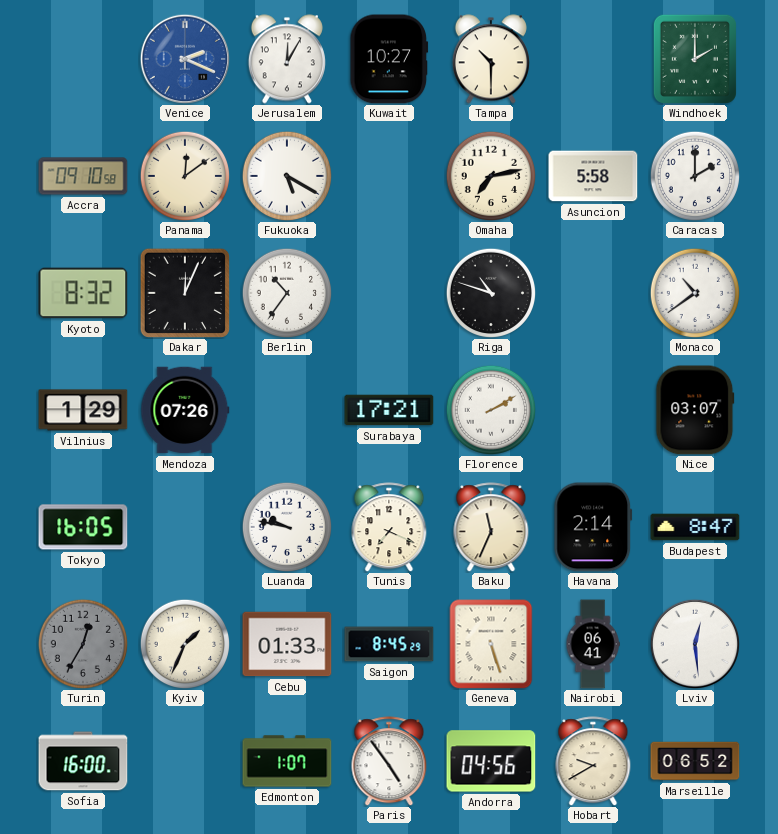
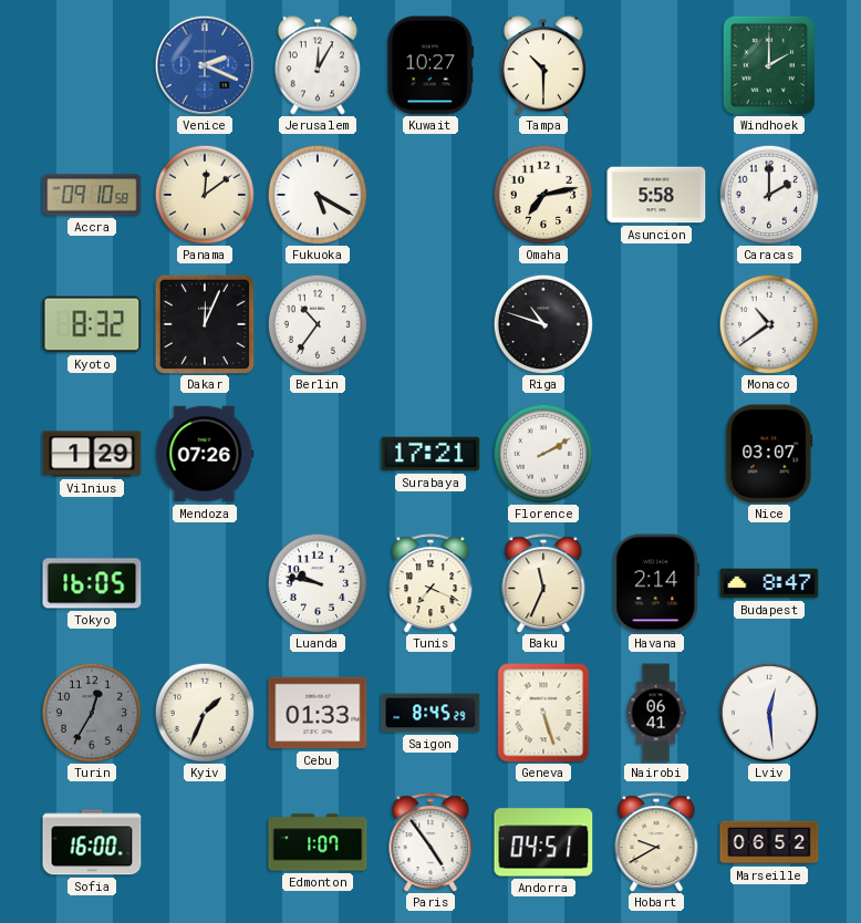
Andorra: 04:56 -> 04:51 (543, 842)
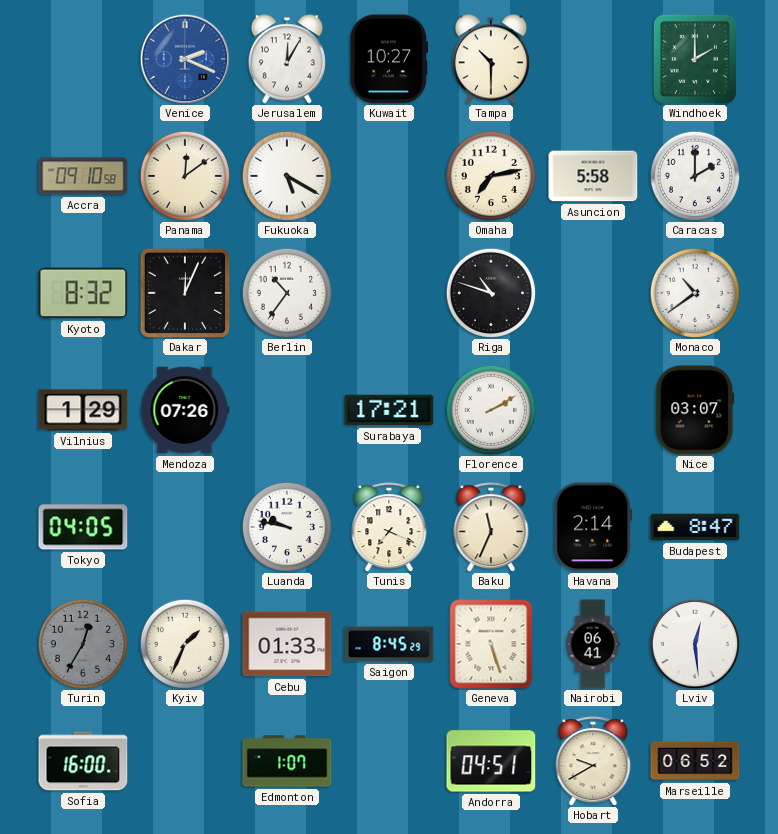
Tokyo: 16:05 -> 04:05 (83, 527)
Paris: 4:54 -> none (430, 842)
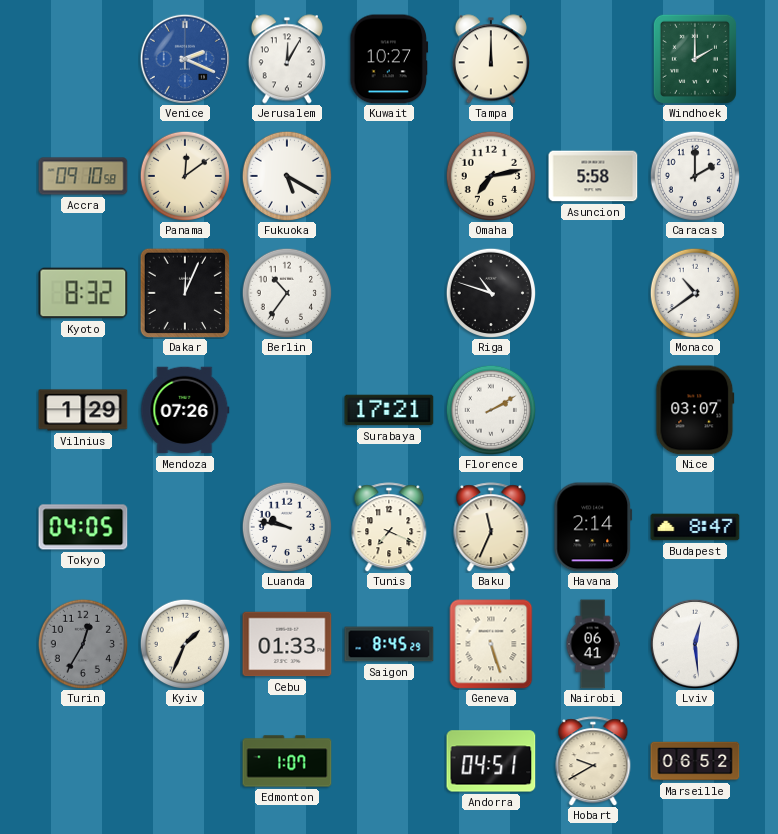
Tampa: 10:30 -> 12:00 (491, 59)
Sofia: 16:00 -> none (83, 761)
